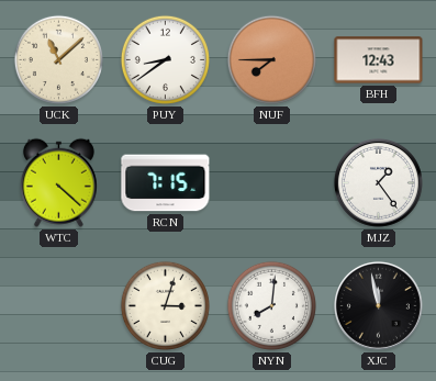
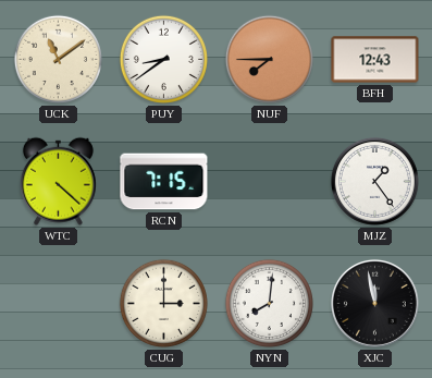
UCK: 11:08 -> 11:09 (58, 59)
CUG: 3:03 -> 3:00 (163, 303)
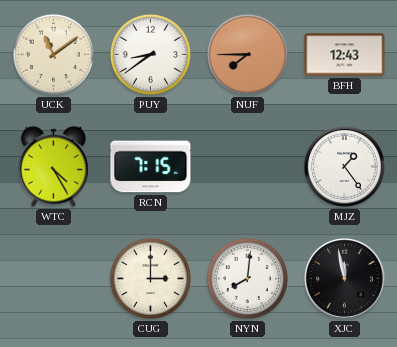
WTC: 4:22 -> 4:25 (53, 166)
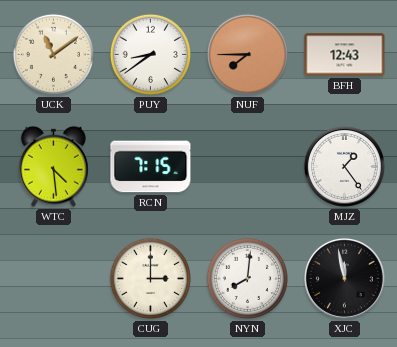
WTC: 4:25 -> 4:29 (53, 166)
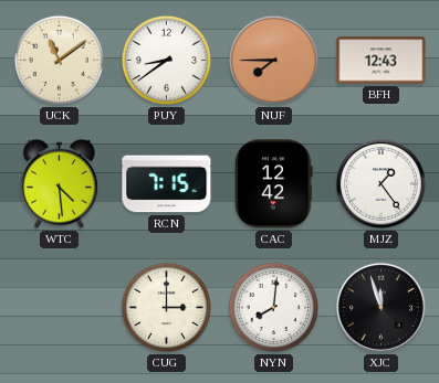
CAC: none -> 12:42 (274, 184)
XJC: 11:58 -> 11:57 (380, 307)
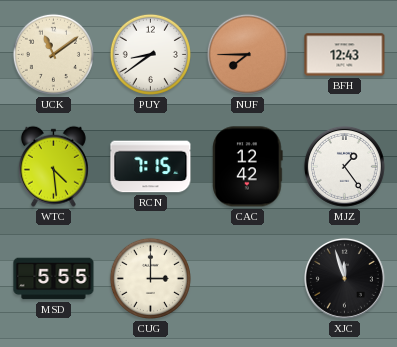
MSD: none -> 5:55 (54, 279)
NYN: 8:01 -> none (273, 307)
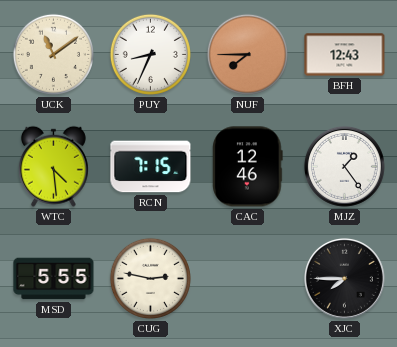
PUY: 8:39 -> 8:34 (150, 54)
CAC: 12:42 -> 12:46 (248, 167)
CUG: 3:00 -> 2:47 (150, 278)
XJC: 11:57 -> 7:45 (344, 278)
